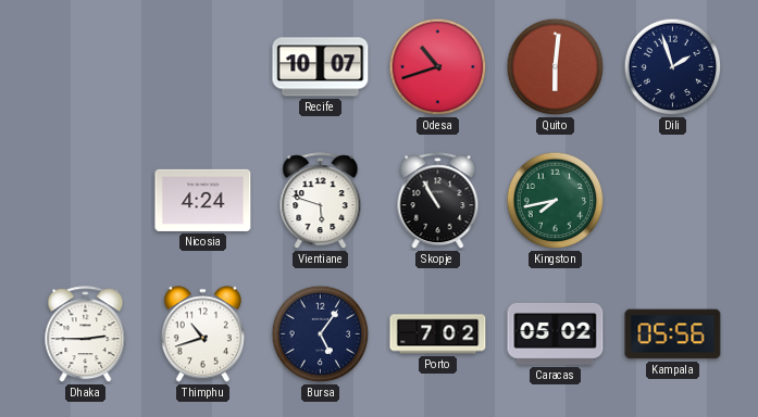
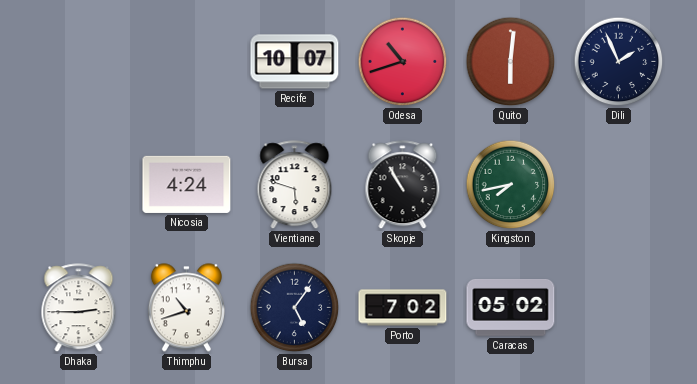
Dili: 1:57 -> 1:56 (619, 62)
Kampala: 05:56 -> none (673, 334)
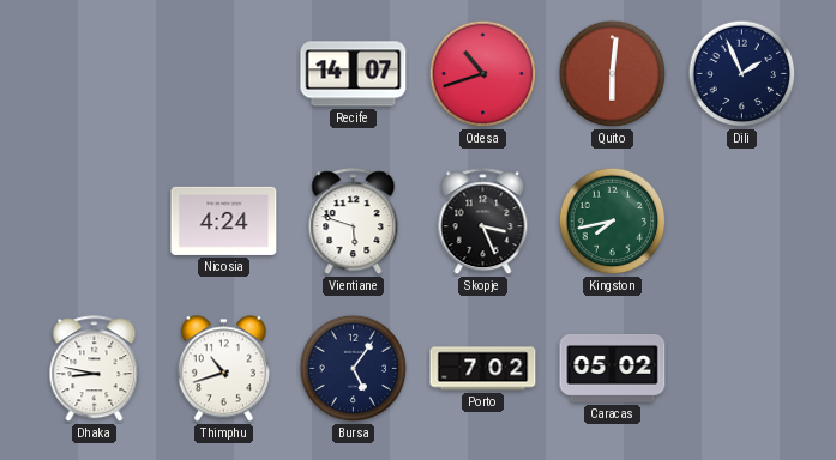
Recife: 10:07 -> 14:07 (354, 74)
Skopje: 10:55 -> 3:26 (483, 222)
Dhaka: 2:45 -> 8:47 (95, 369)
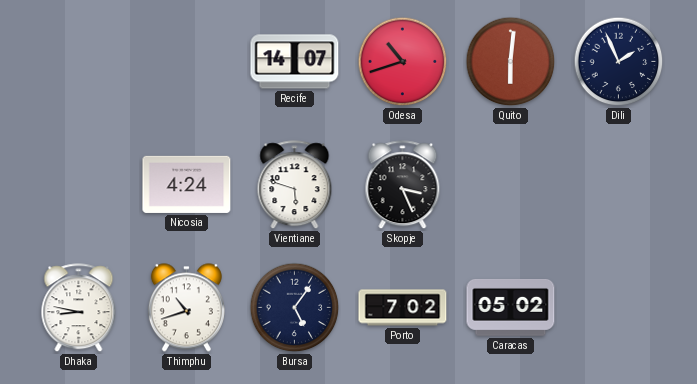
Kingston: 7:43 -> none (613, 222)
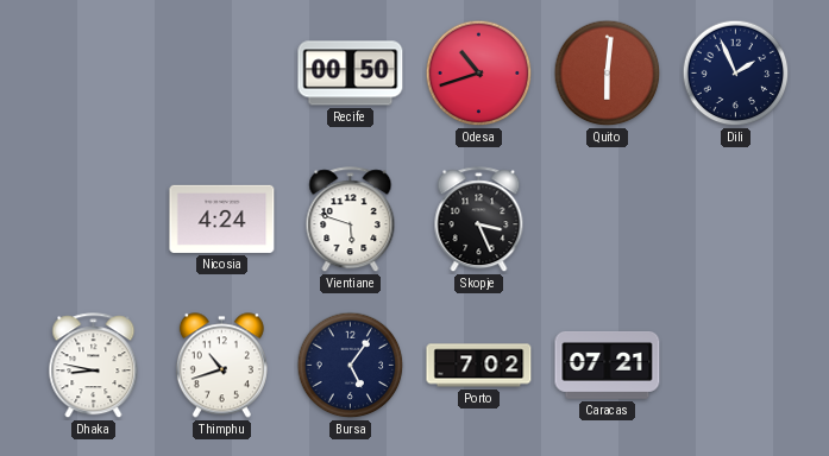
Recife: 14:07 -> 00:50 (351, 74)
Caracas: 05:02 -> 07:21 (608, 366)
